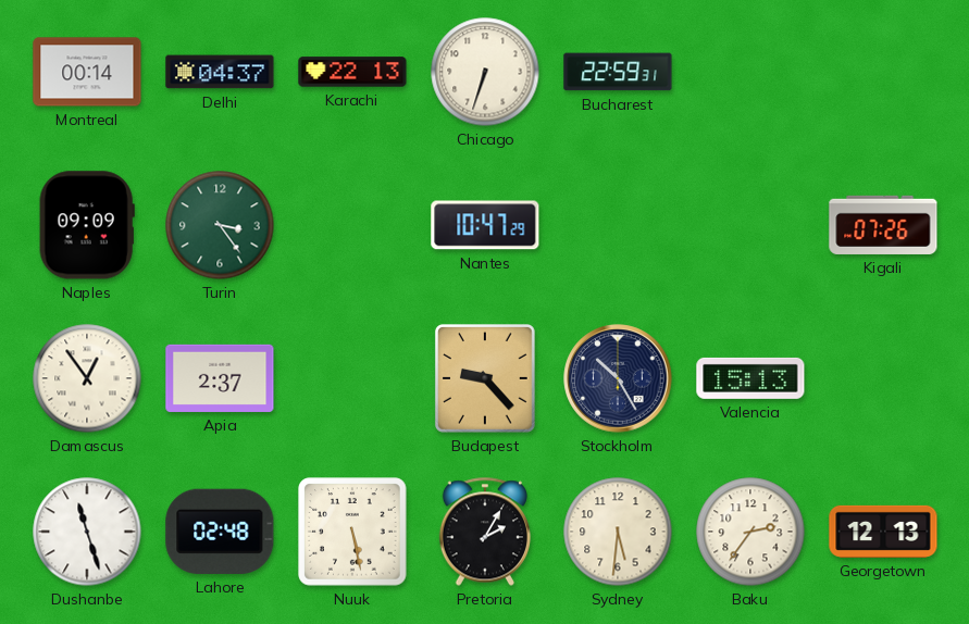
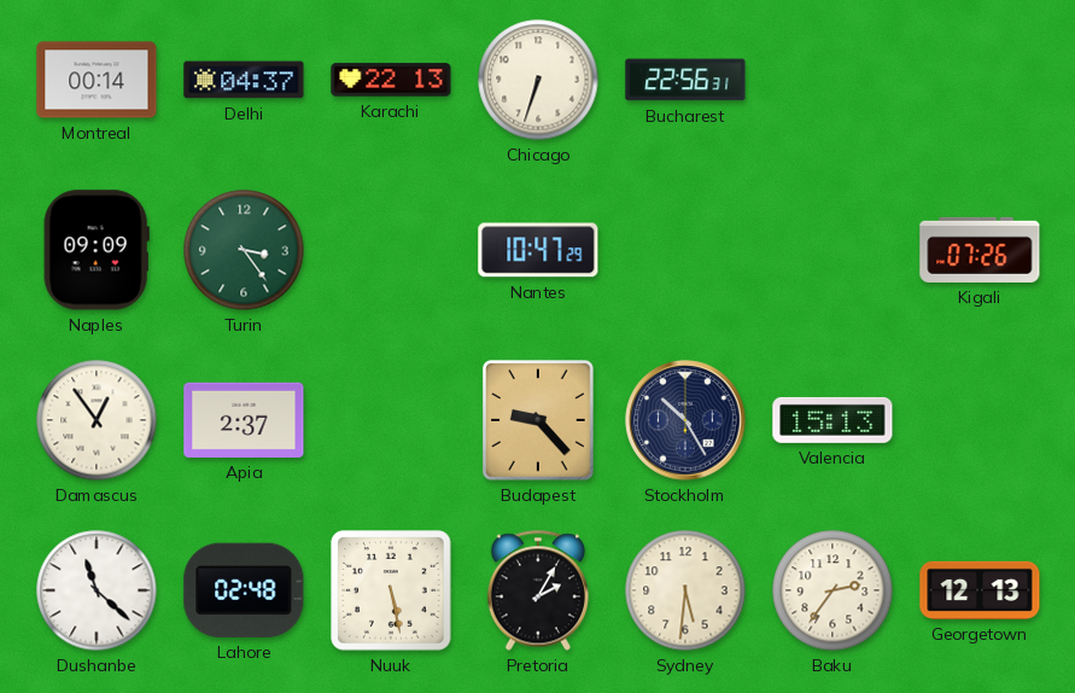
Bucharest: 22:59 -> 22:56 (685, 80)
Dushanbe: 11:27 -> 11:22 (97, 590)
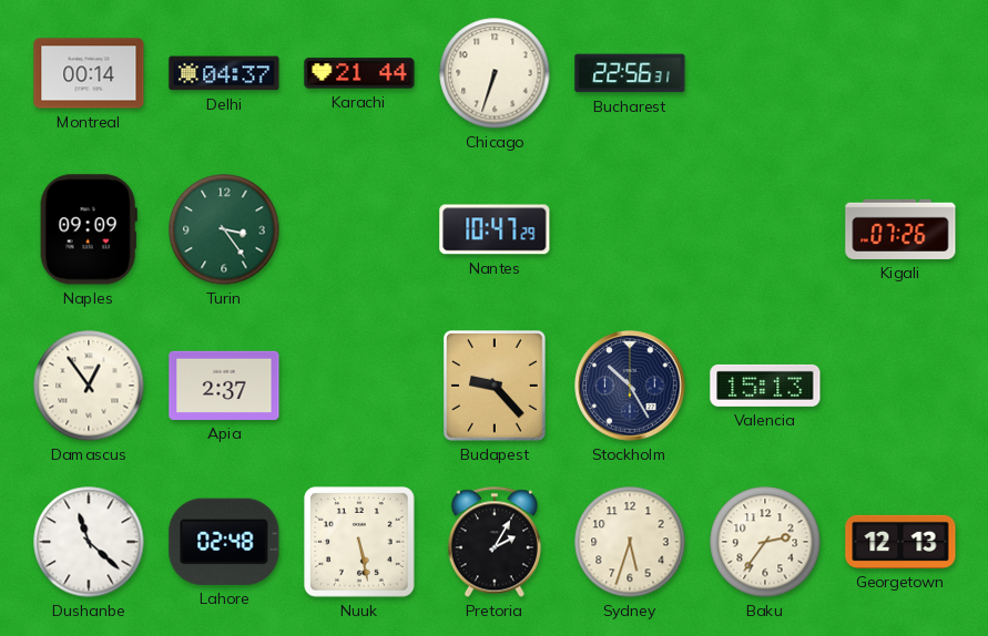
Karachi: 22:13 -> 21:44 (359, 73)
Sydney: 5:31 -> 5:33 (630, 542)
